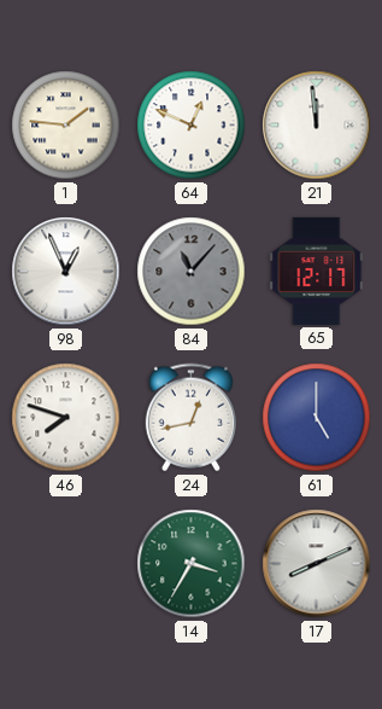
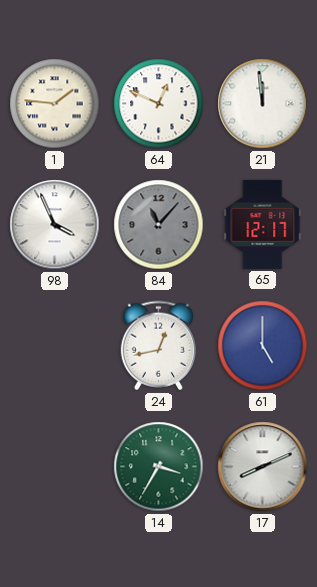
98: 12:56 -> 3:56 (55, 225)
46: 7:48 -> none (66, 418)
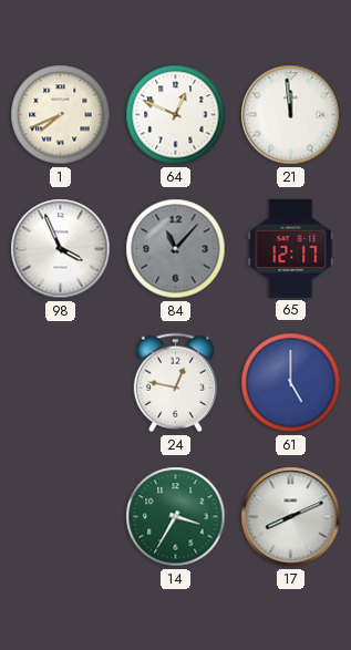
1: 1:46 -> 7:41 (61, 115)
24: 12:43 -> 12:47 (175, 383)
